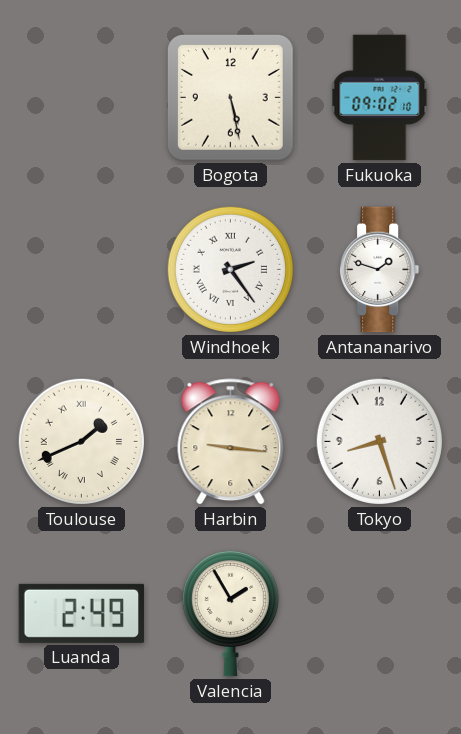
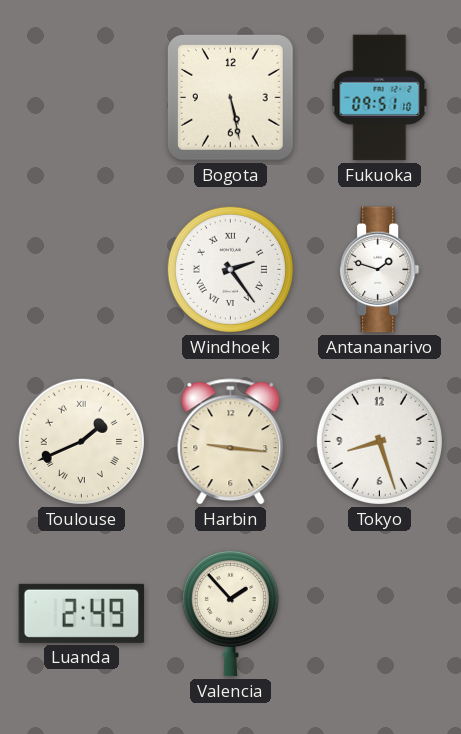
Fukuoka: 09:02 -> 09:51 (380, 98)
Valencia: 1:55 -> 1:53 (230, 613)
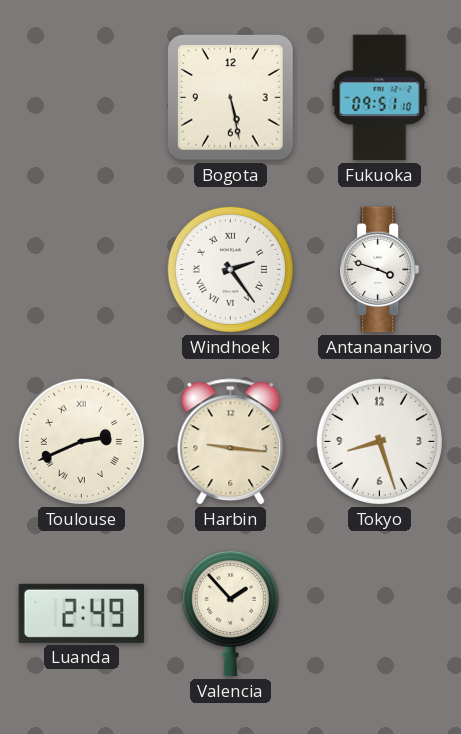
Antananarivo: 1:48 -> 3:48 (380, 270)
Toulouse: 1:41 -> 2:41 (81, 441)
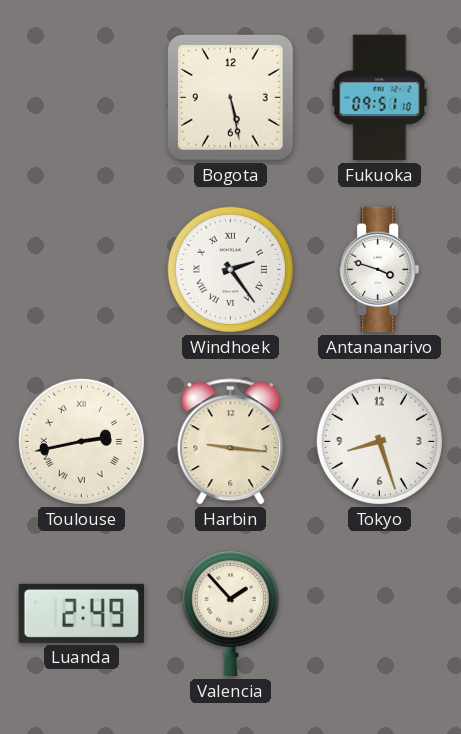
Toulouse: 2:41 -> 2:43 (81, 441)
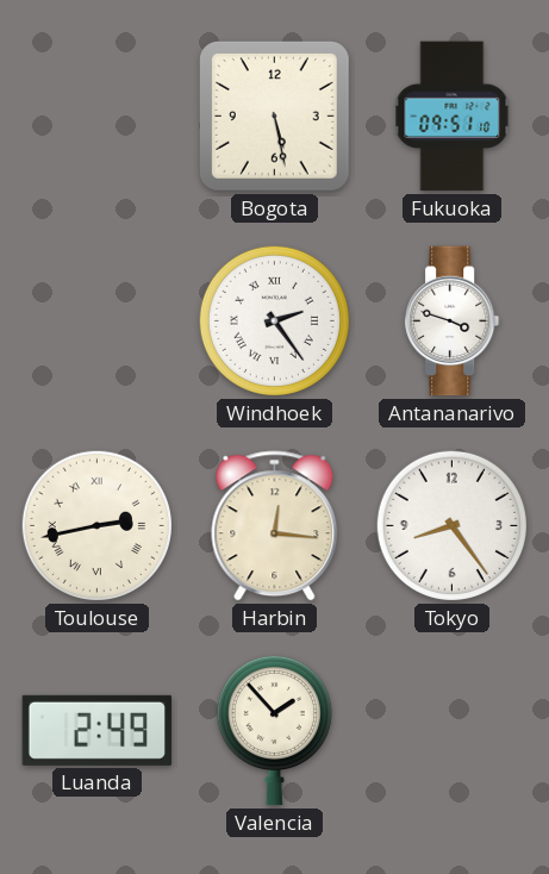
Harbin: 9:16 -> 12:16 (275, 526)
Tokyo: 8:27 -> 8:24 (451, 525)
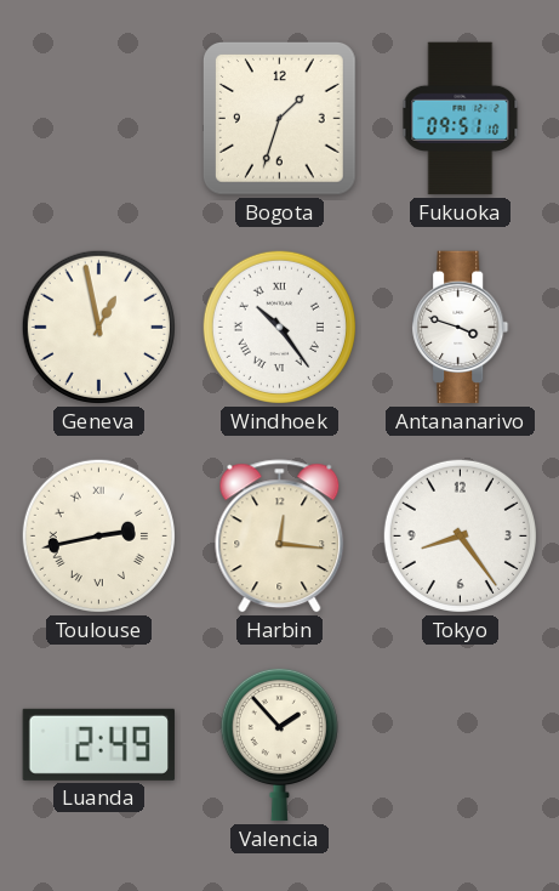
Bogota: 5:28 -> 1:33 (280, 119)
Geneva: none -> 12:58 (98, 327)
Windhoek: 2:24 -> 10:24 (279, 327)
